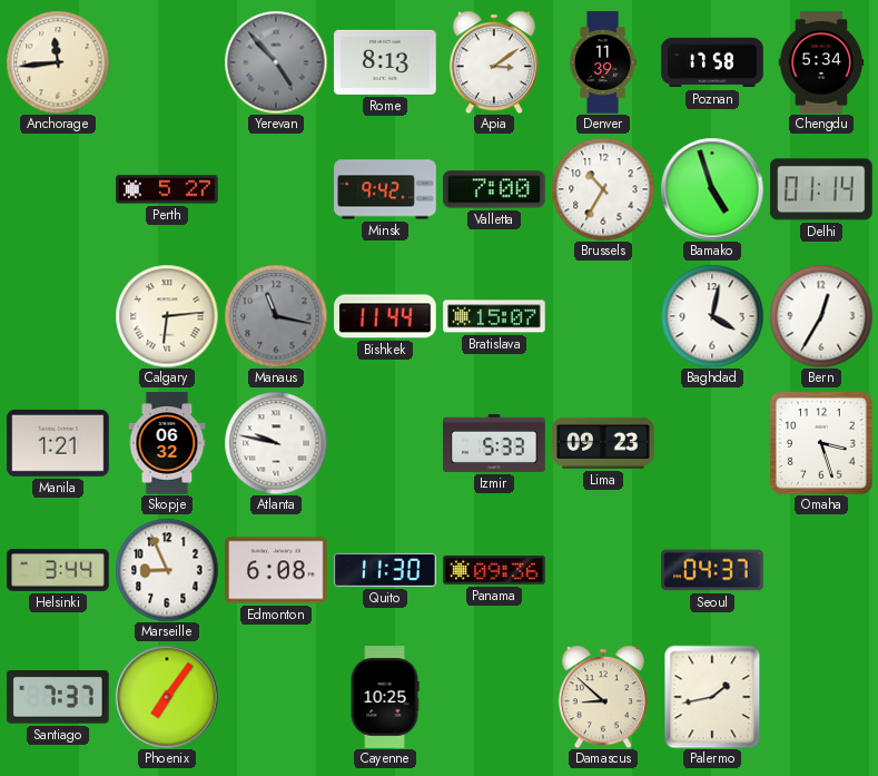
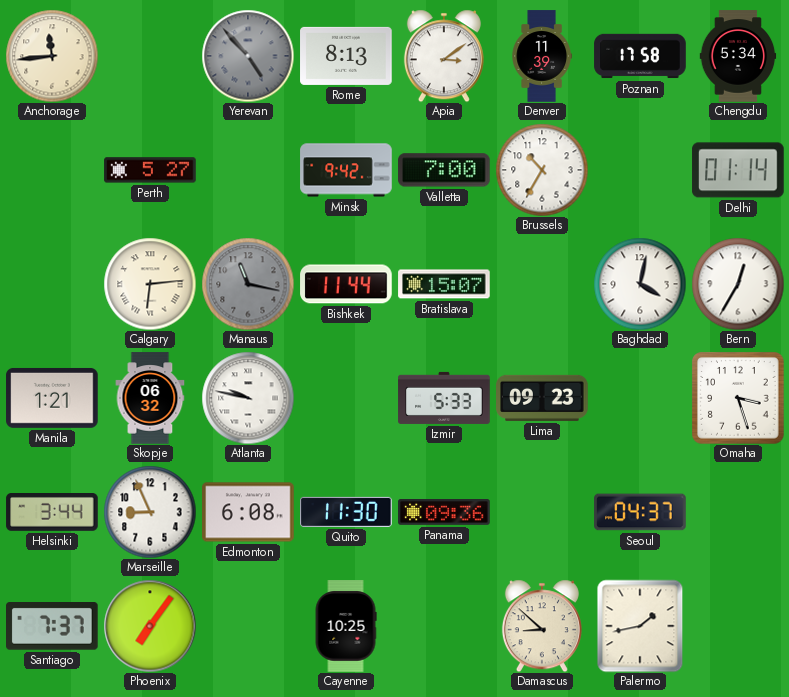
Bamako: 4:57 -> none (712, 189)
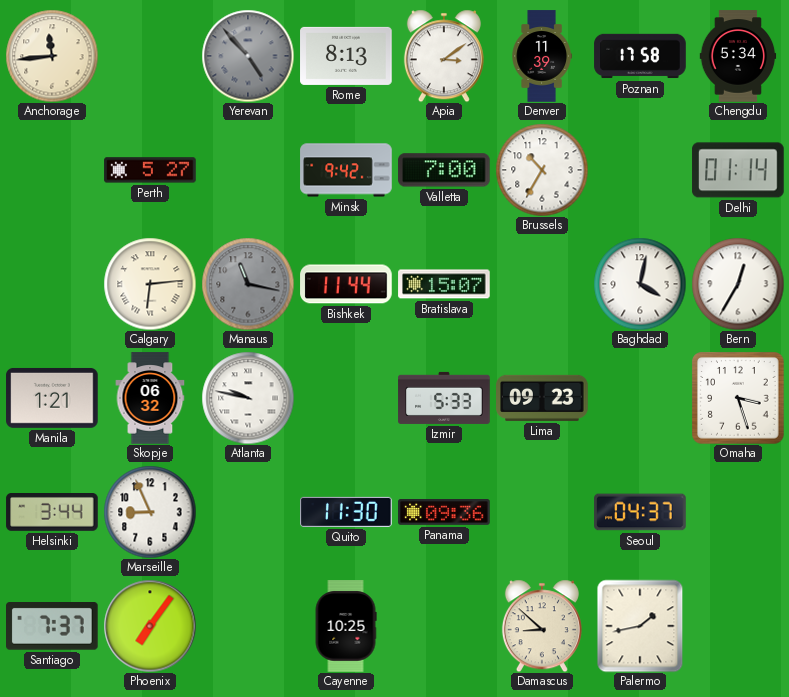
Edmonton: 6:08 -> none (248, 512)
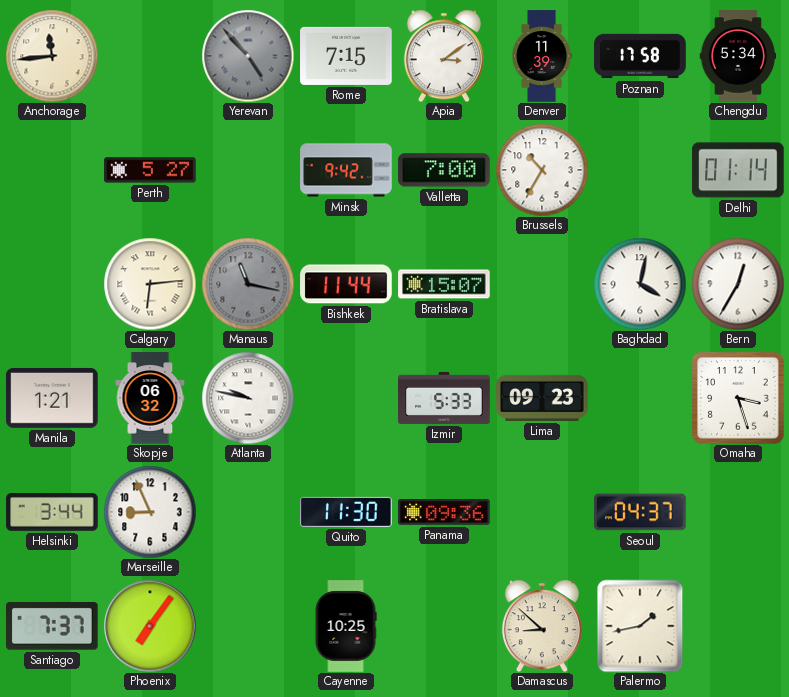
Rome: 8:13 -> 7:15 (346, 56)
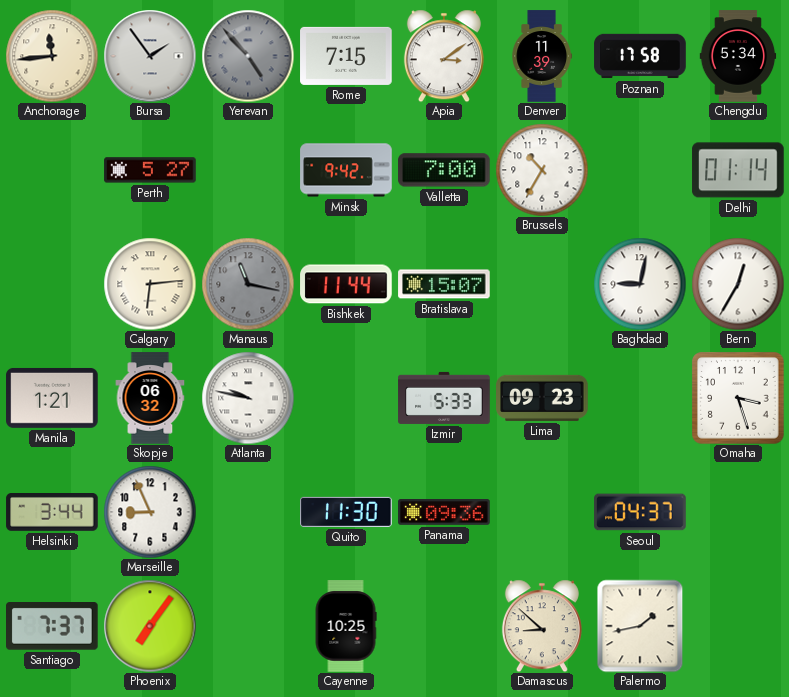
Bursa: none -> 1:54 (150, 56)
Baghdad: 4:02 -> 9:02 (640, 284)
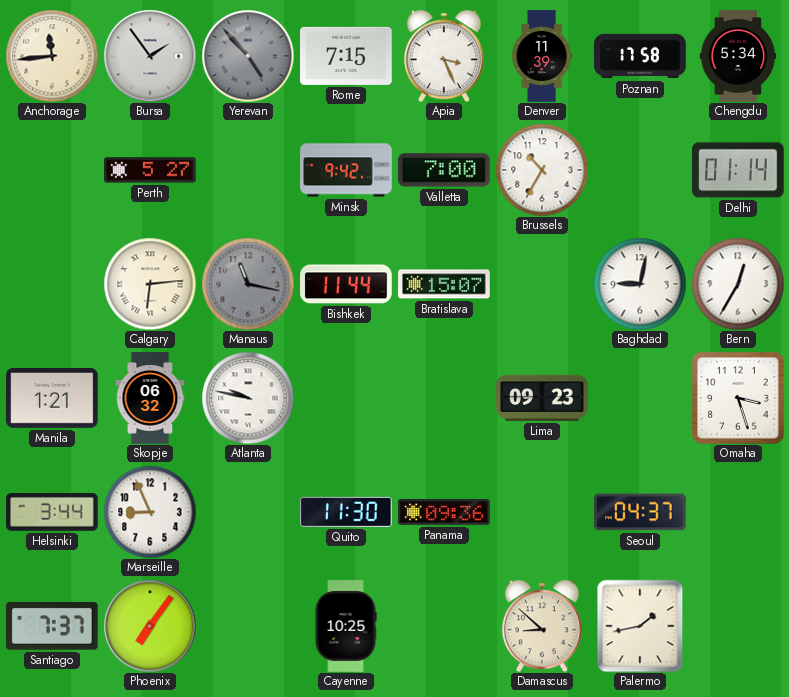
Apia: 3:09 -> 3:26 (444, 56)
Izmir: 5:33 -> none (444, 398)
